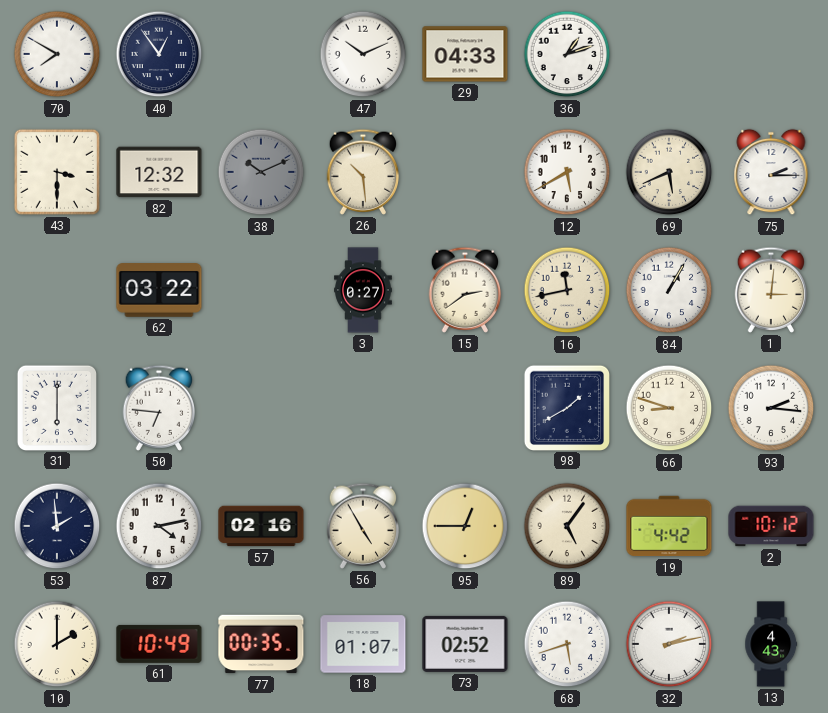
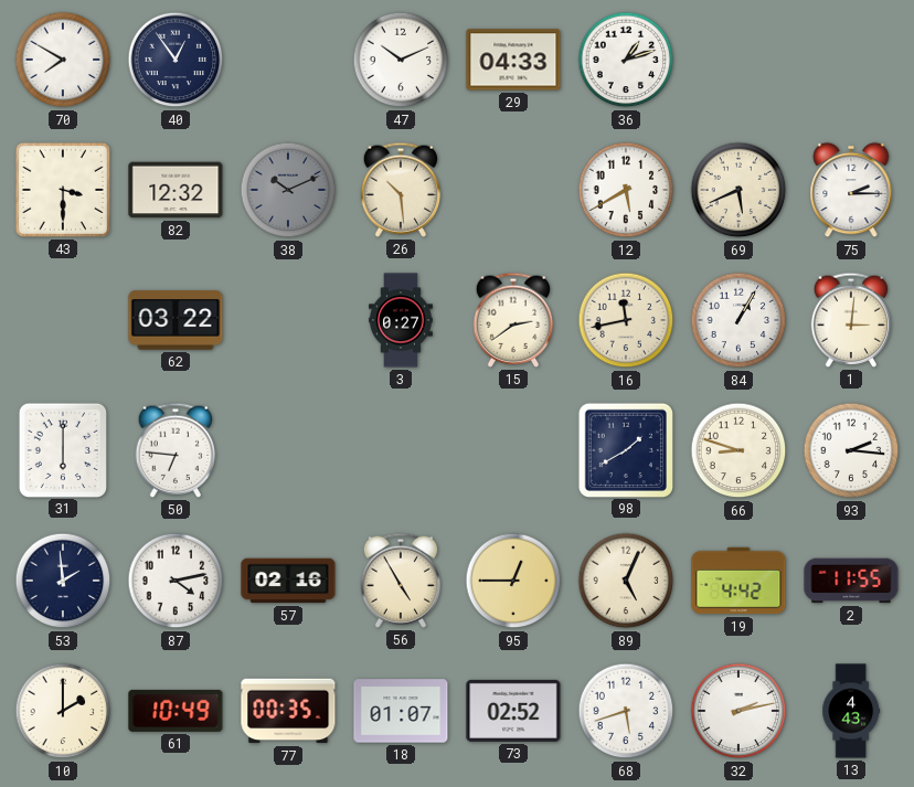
89: 5:06 -> 5:04 (626, 581)
2: 10:12 -> 11:55 (851, 581)
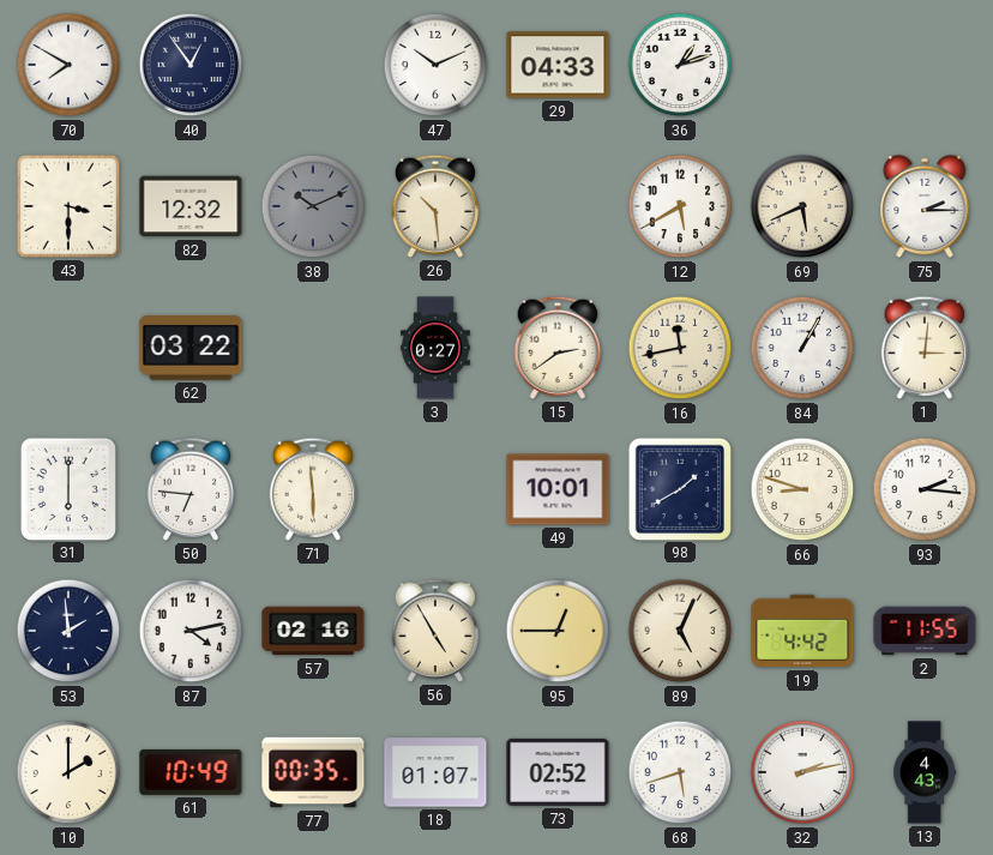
71: none -> 5:59 (313, 489)
49: none -> 10:01 (558, 489)
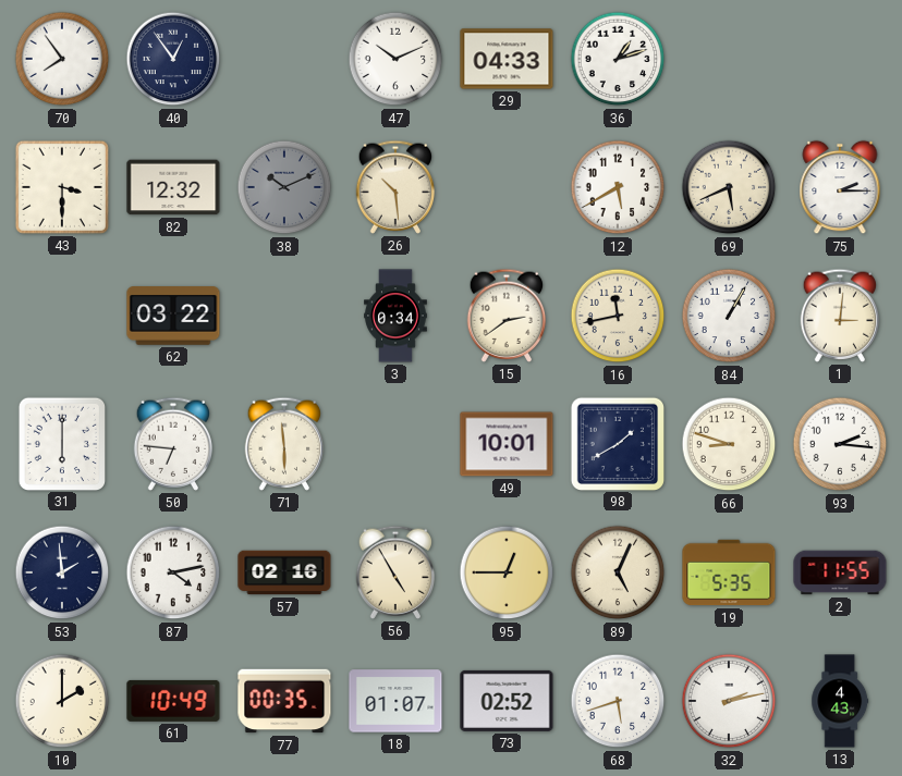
70: 7:50 -> 7:54 (62, 59)
3: 0:27 -> 0:34 (395, 316)
19: 4:42 -> 5:35 (729, 572)
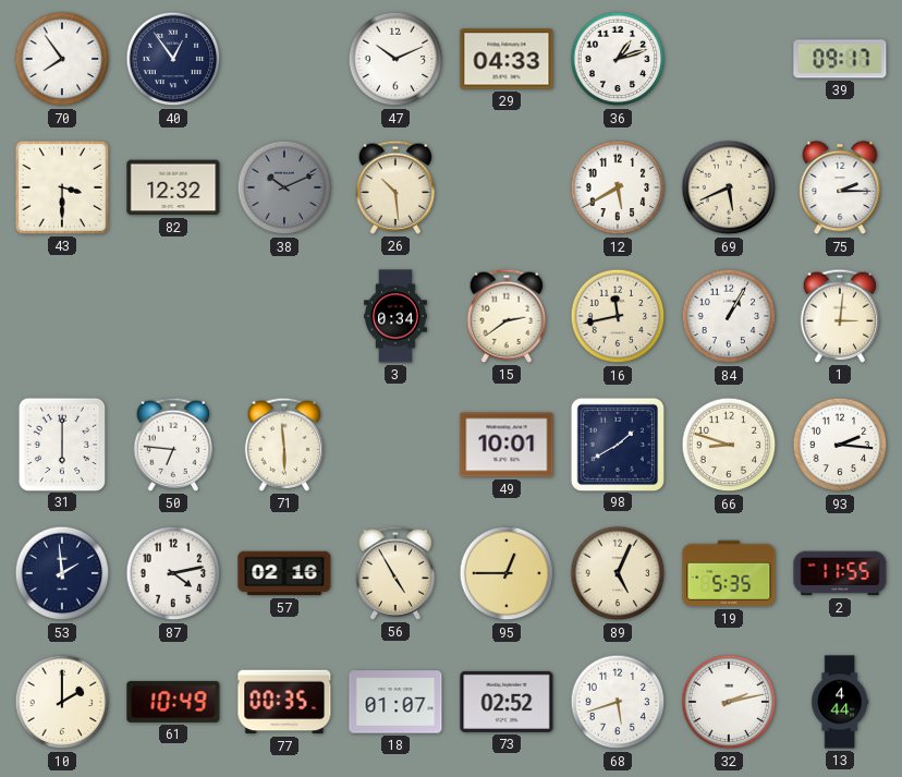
39: none -> 09:17 (840, 59)
62: 03:22 -> none (173, 316)
13: 4:43 -> 4:44 (840, 702)
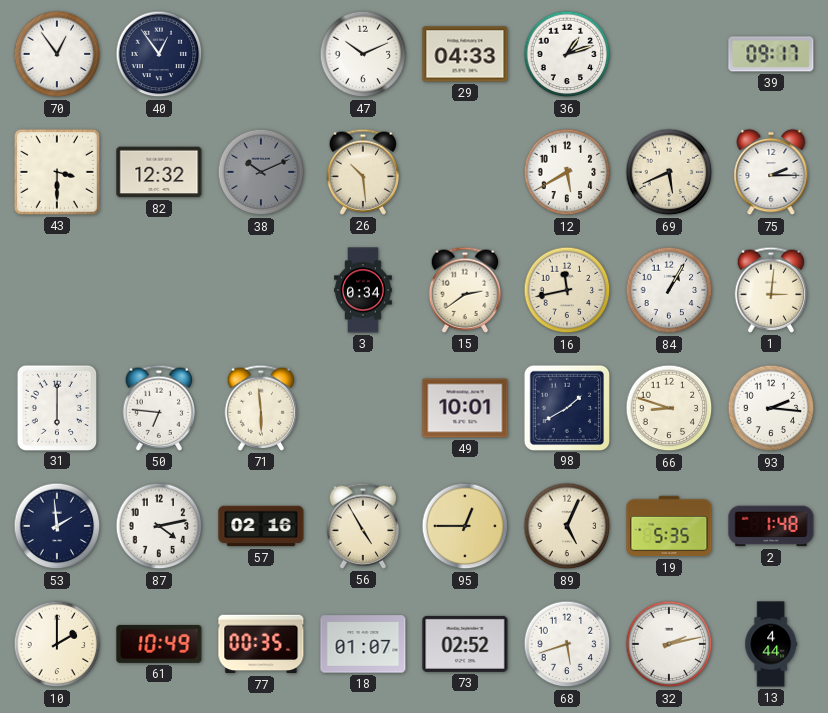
70: 7:54 -> 12:54 (57, 54)
2: 11:55 -> 1:48 (771, 526)
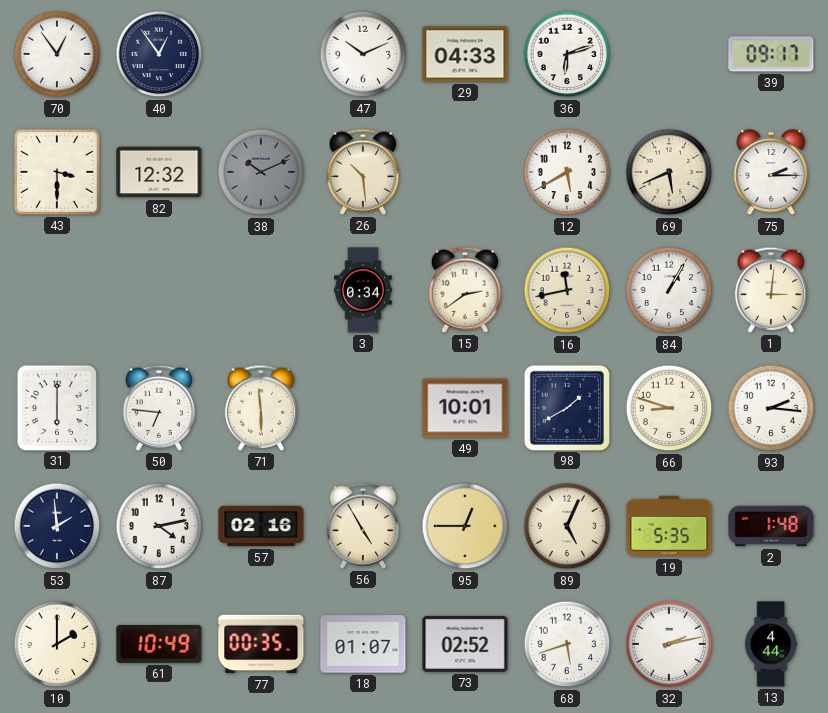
36: 1:12 -> 6:12 (567, 54)
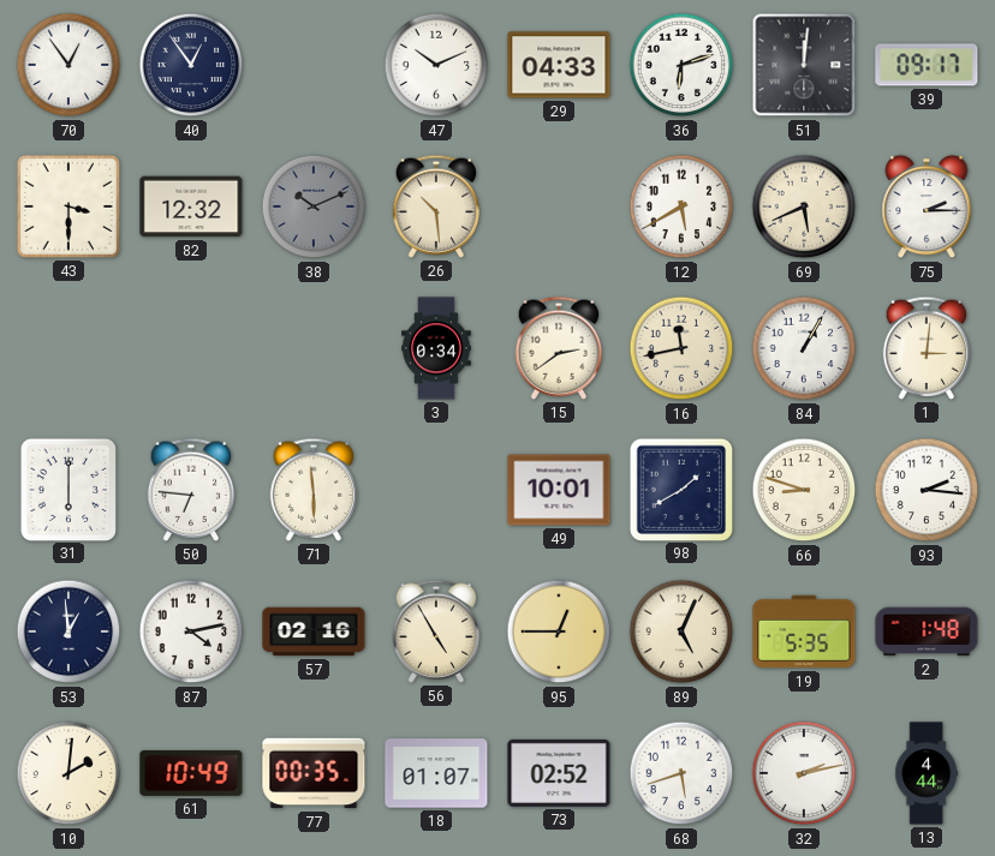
51: none -> 12:01 (804, 65)
53: 1:59 -> 12:59 (68, 631)
10: 2:00 -> 2:01 (68, 773)
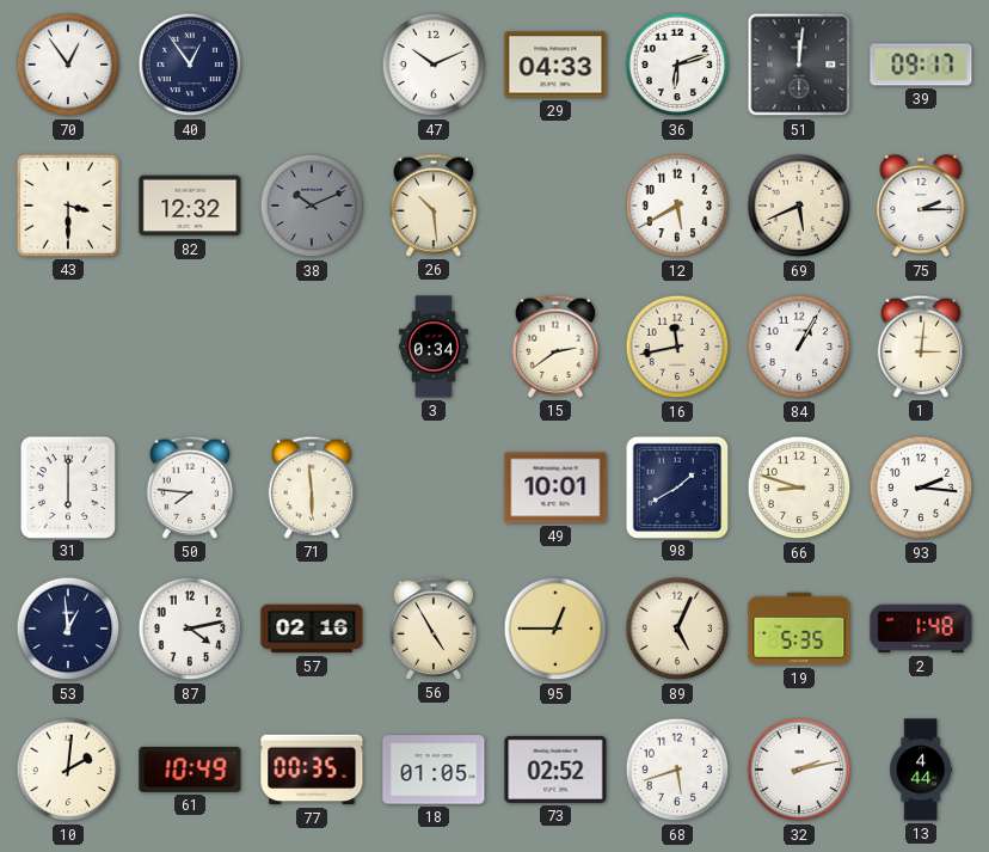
50: 6:46 -> 7:46 (190, 488)
18: 01:07 -> 01:05 (434, 770)
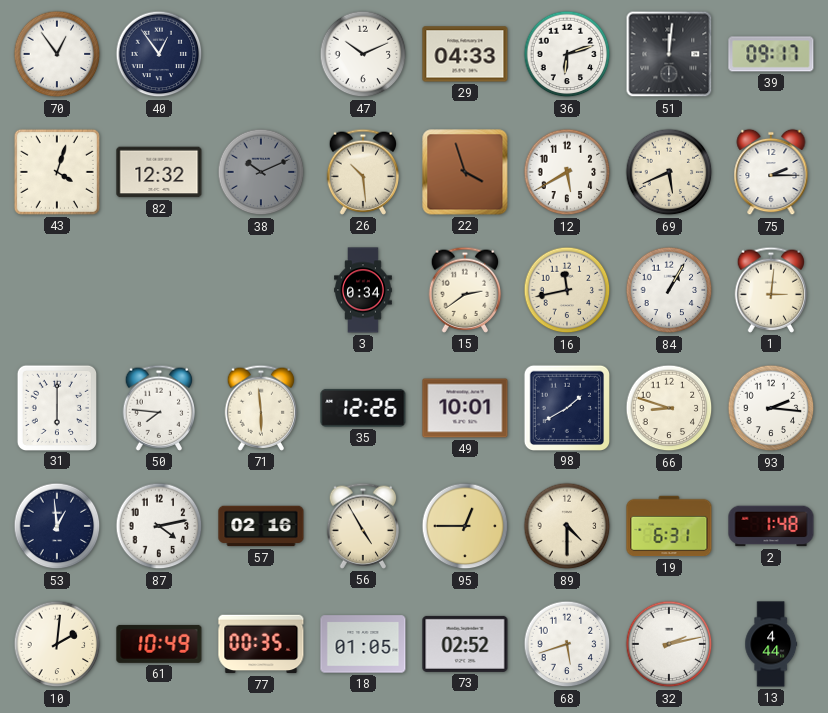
43: 3:30 -> 4:03 (57, 172)
22: none -> 3:57 (465, 172)
35: none -> 12:26 (363, 408)
89: 5:04 -> 4:30 (567, 526)
19: 5:35 -> 6:31 (669, 526)
